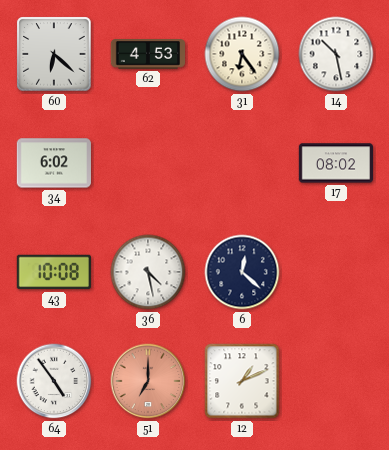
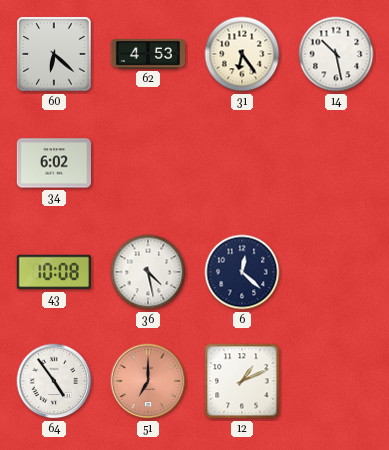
17: 08:02 -> none (335, 163)
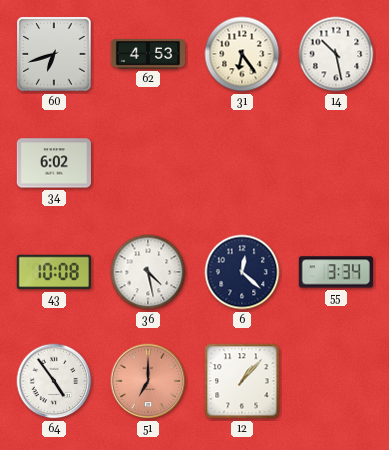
60: 6:22 -> 6:42 (54, 54)
55: none -> 3:34 (336, 272)
12: 1:11 -> 1:07 (242, 381)
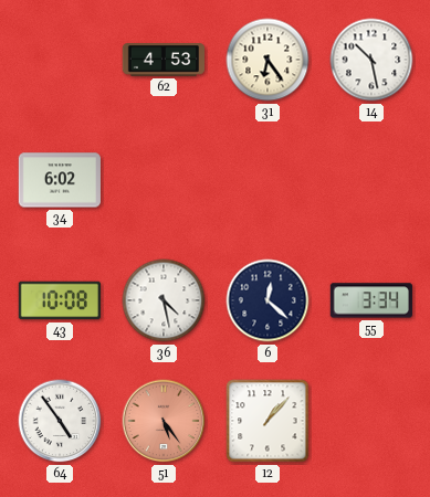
60: 6:42 -> none (54, 54)
51: 7:00 -> 5:24 (164, 421)
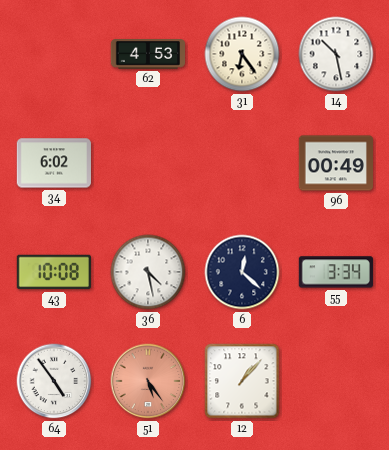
96: none -> 00:49 (335, 163)
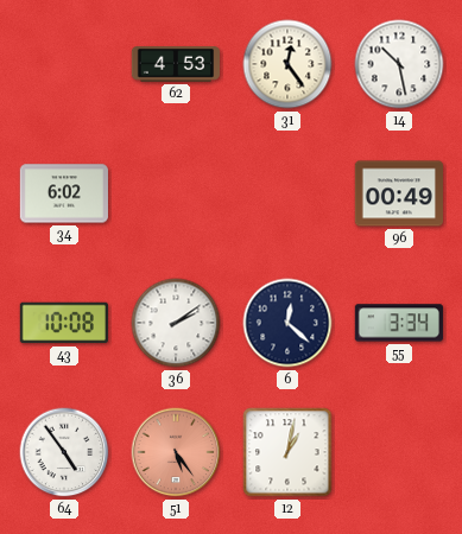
31: 6:24 -> 12:24 (287, 64)
36: 4:28 -> 2:09 (176, 323)
12: 1:07 -> 1:02 (287, 452)
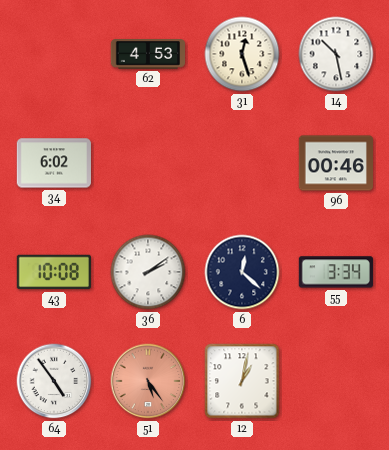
31: 12:24 -> 12:27 (242, 54)
96: 00:49 -> 00:46 (335, 163)
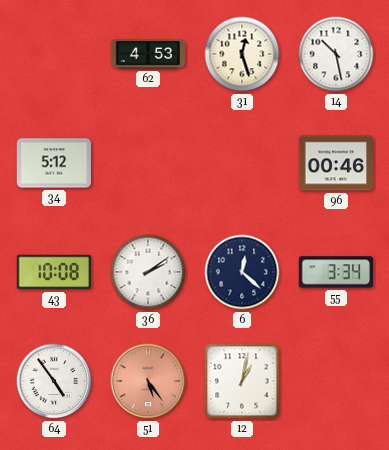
34: 6:02 -> 5:12 (53, 163)
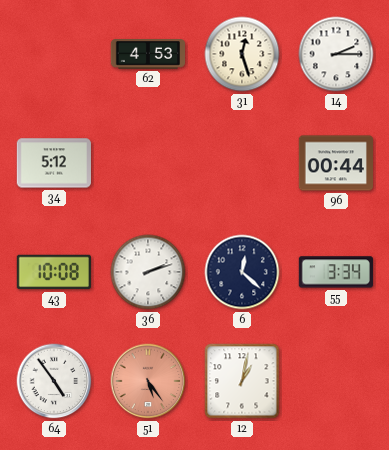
14: 10:28 -> 2:15 (336, 54)
96: 00:46 -> 00:44 (335, 163)
36: 2:09 -> 2:12 (148, 272)
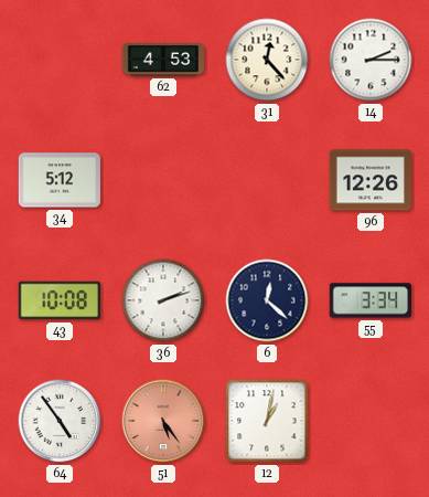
31: 12:27 -> 12:23 (267, 60)
96: 00:44 -> 12:26 (369, 180)
